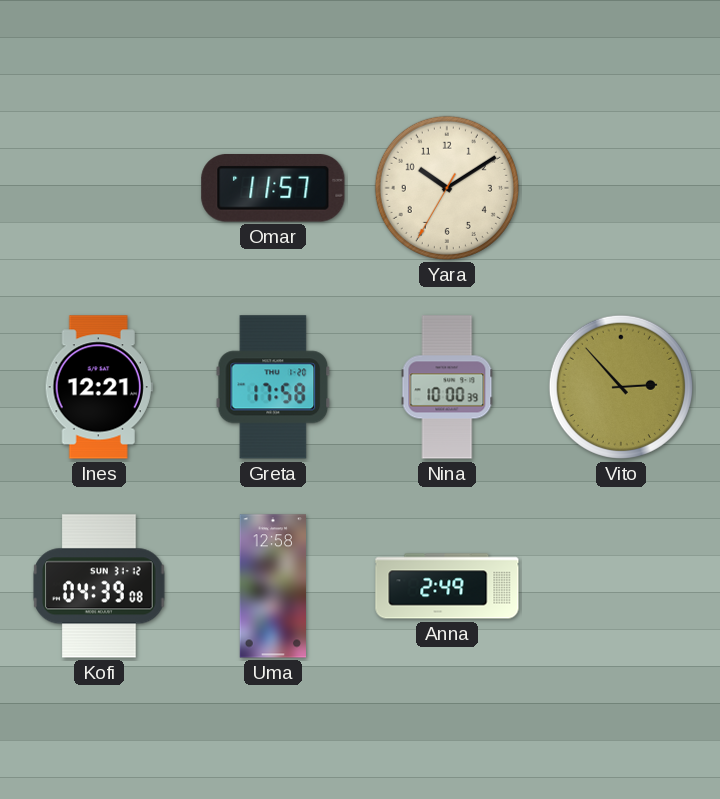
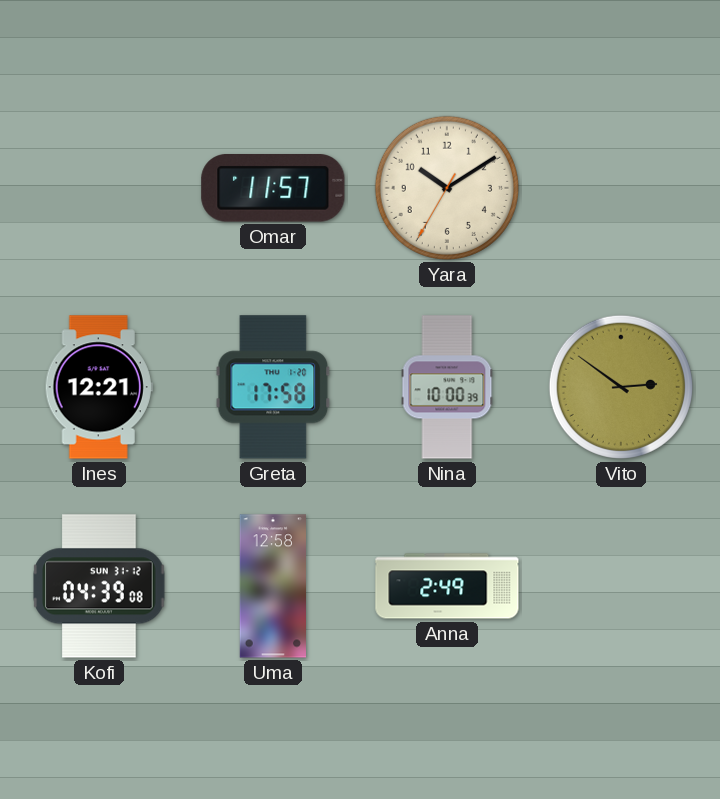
Vito: 2:53 -> 2:51 (621, 387)
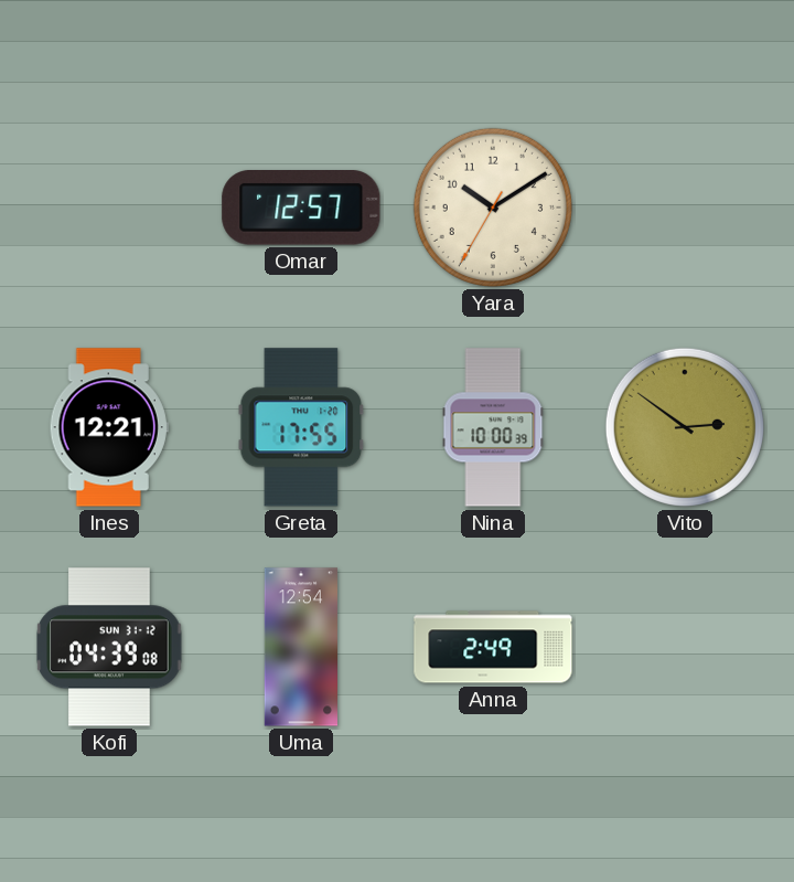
Omar: 11:57 -> 12:57 (301, 208)
Greta: 17:58 -> 17:55 (301, 427)
Uma: 12:58 -> 12:54 (300, 647)
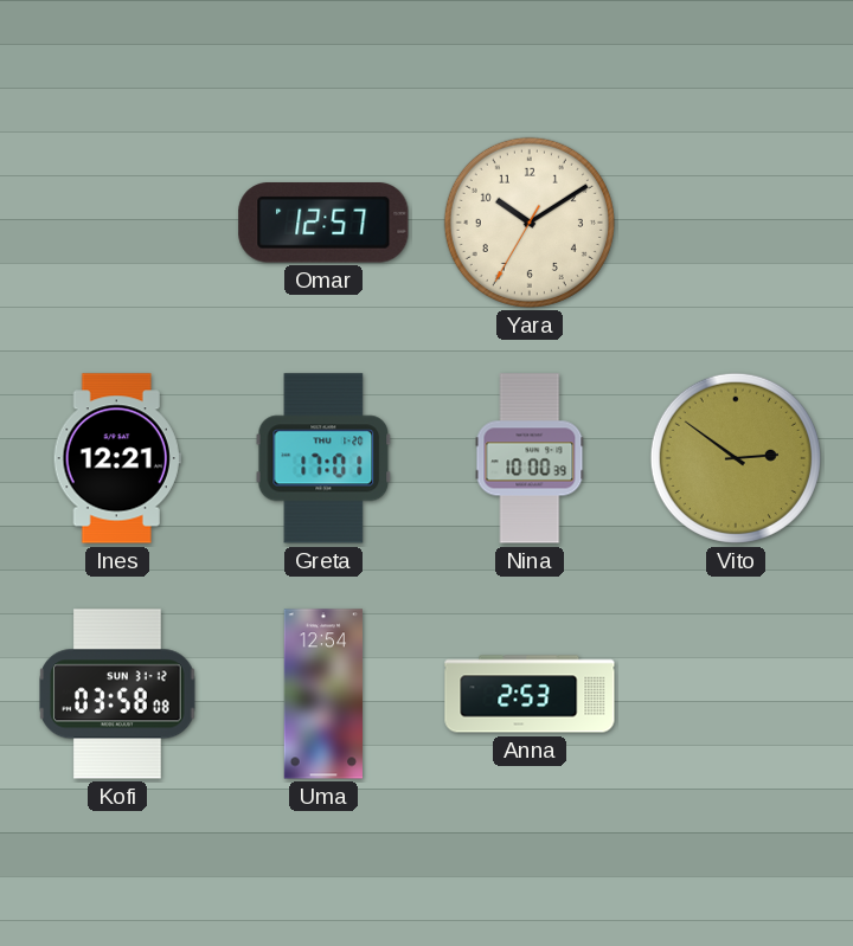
Greta: 17:55 -> 17:01 (323, 458)
Kofi: 04:39 -> 03:58 (117, 694)
Anna: 2:49 -> 2:53 (530, 694)
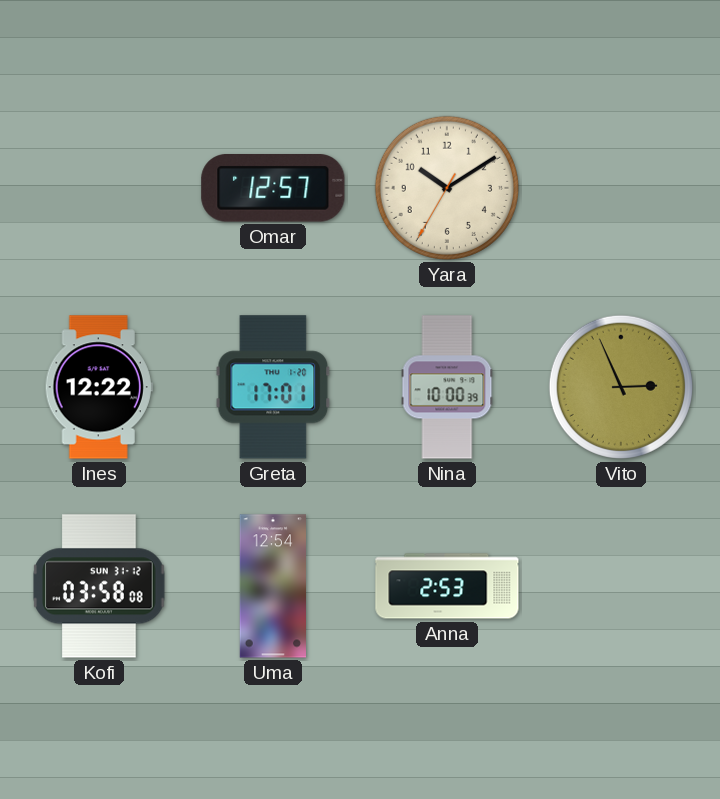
Ines: 12:21 -> 12:22 (99, 387)
Vito: 2:51 -> 2:56 (621, 387)
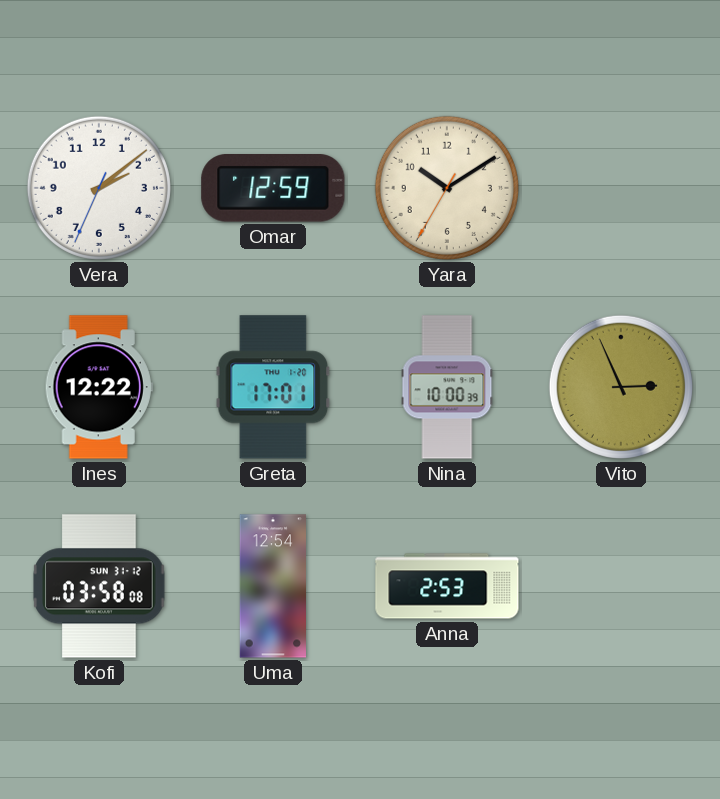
Vera: none -> 2:08 (99, 188)
Omar: 12:57 -> 12:59 (273, 188)
